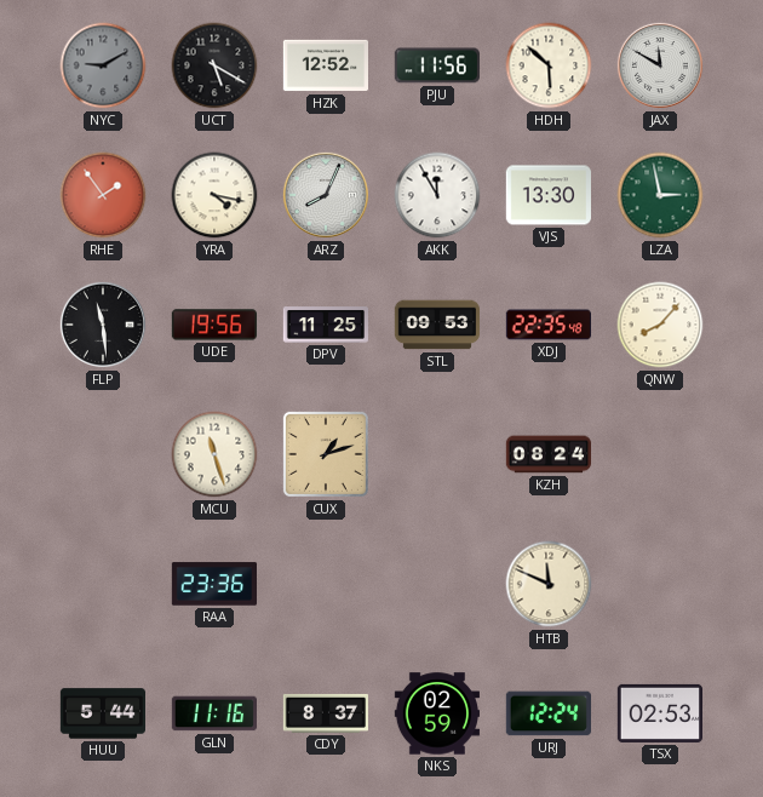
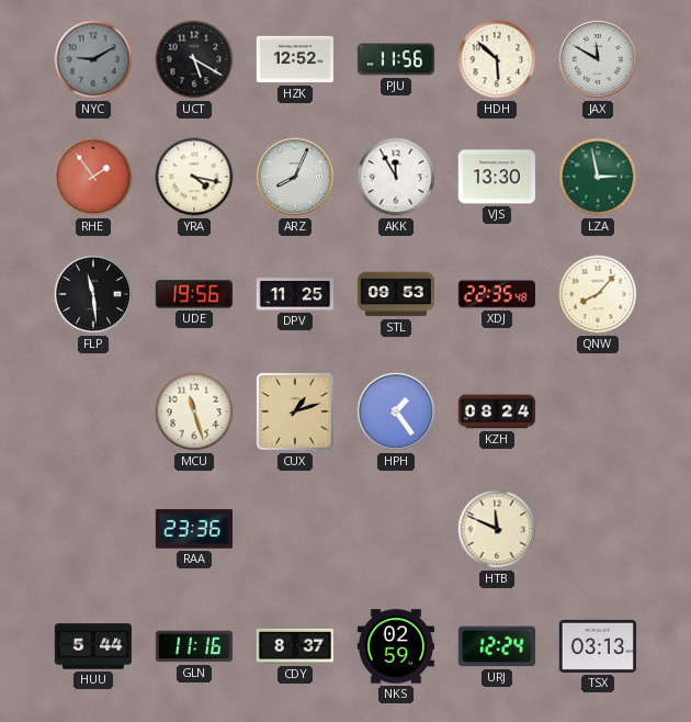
HPH: none -> 1:24 (396, 411)
TSX: 02:53 -> 03:13 (597, 646)
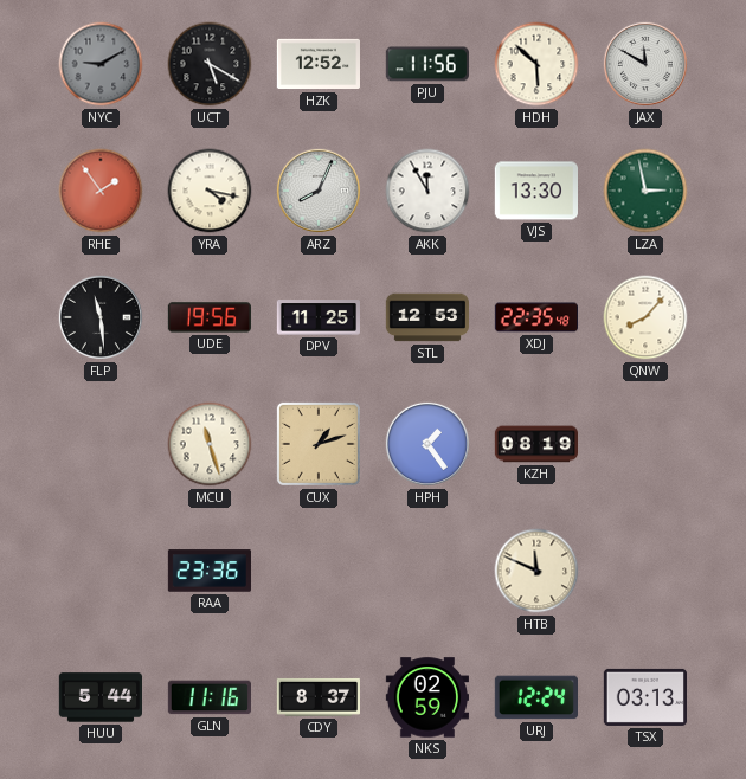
STL: 09:53 -> 12:53 (427, 317)
KZH: 08:24 -> 08:19 (535, 444)
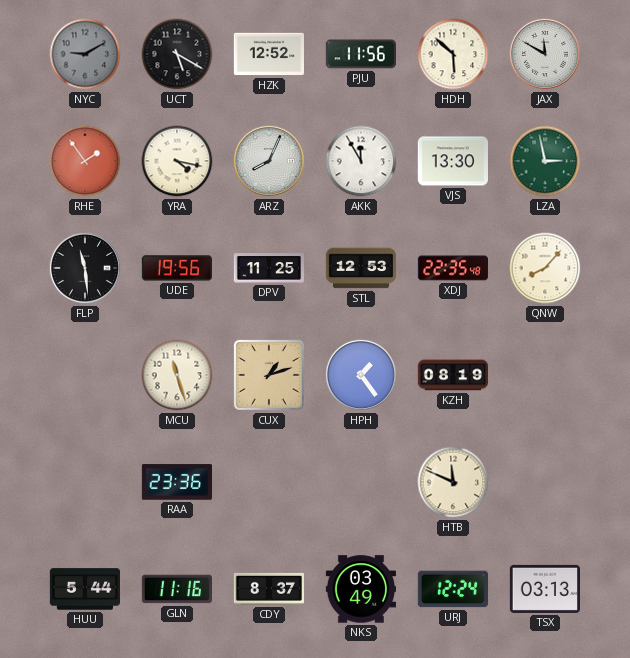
NKS: 02:59 -> 03:49 (360, 589)
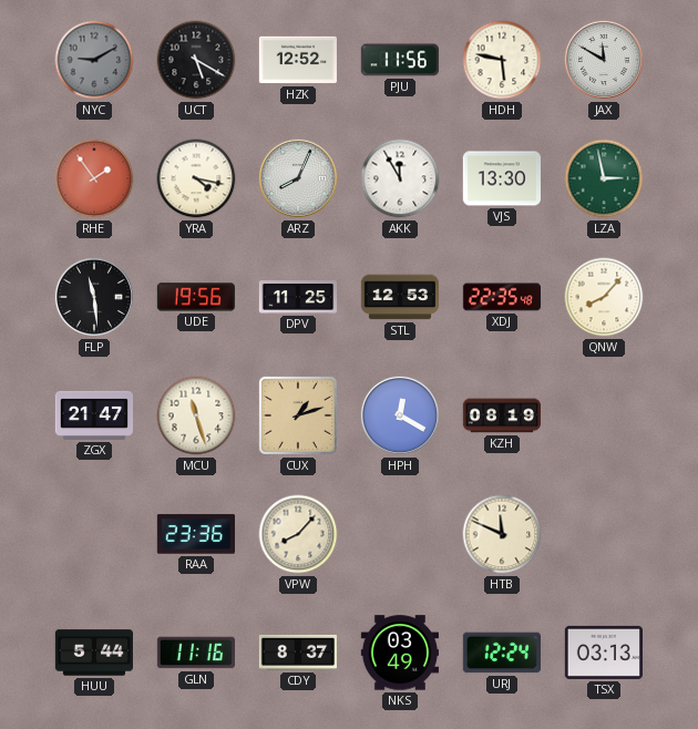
HDH: 5:52 -> 5:47 (502, 60)
ZGX: none -> 21:47 (93, 415)
HPH: 1:24 -> 12:20 (400, 415)
VPW: none -> 8:07 (298, 534)
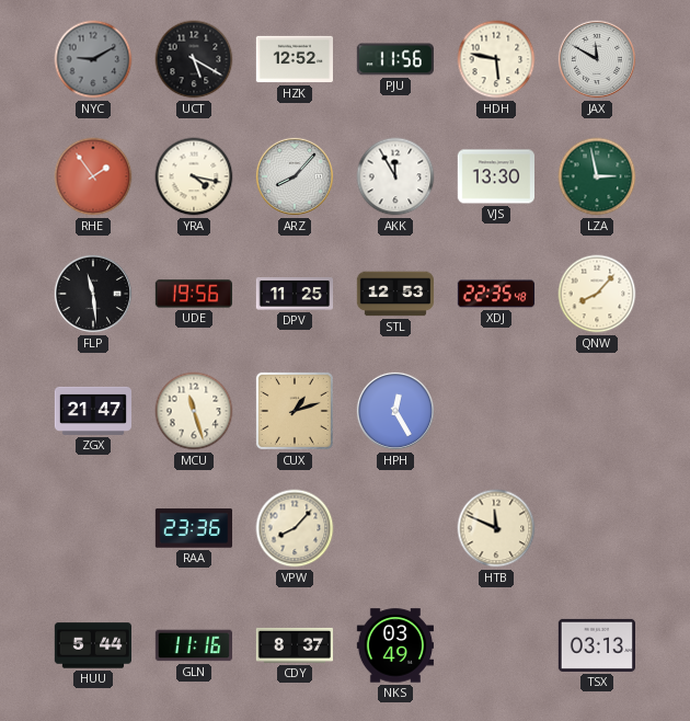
ARZ: 8:04 -> 8:07 (295, 176)
HPH: 12:20 -> 12:25 (395, 411)
KZH: 08:19 -> none (501, 415)
URJ: 12:24 -> none (501, 653)
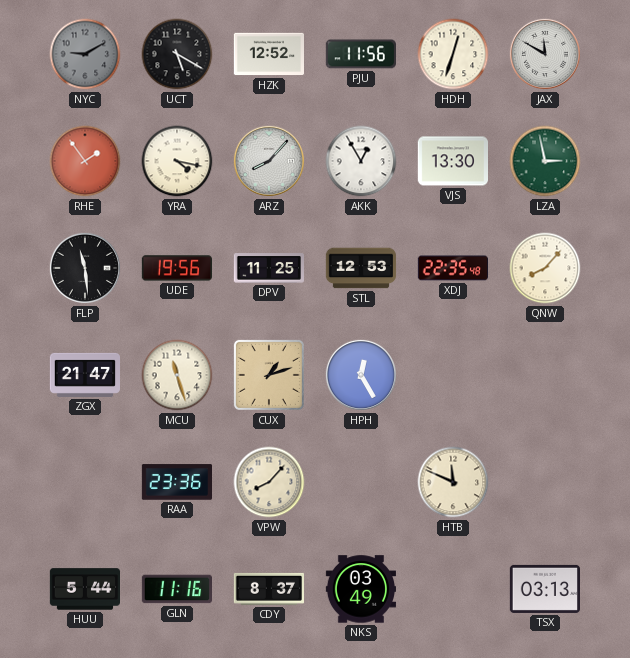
HDH: 5:47 -> 12:33 (453, 54)
AKK: 11:55 -> 12:55 (361, 161)
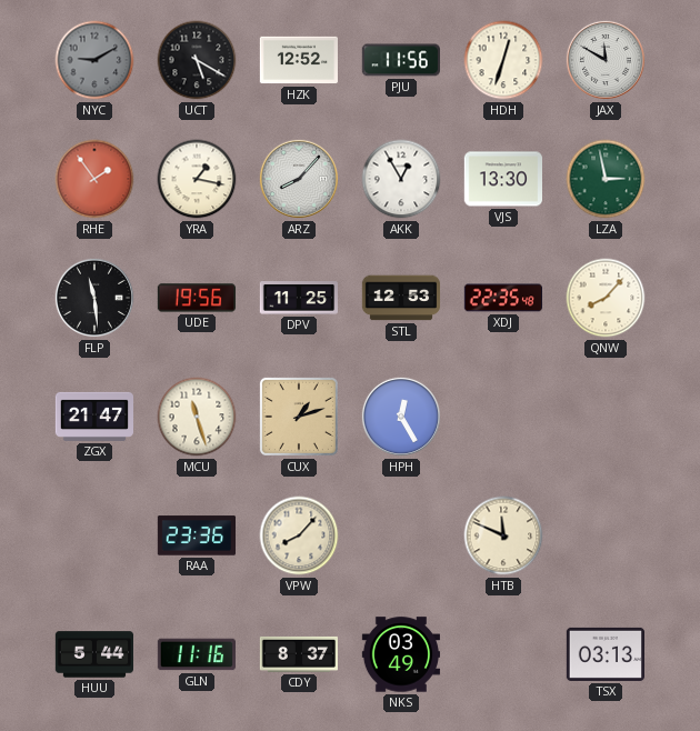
YRA: 4:17 -> 1:17 (197, 179)
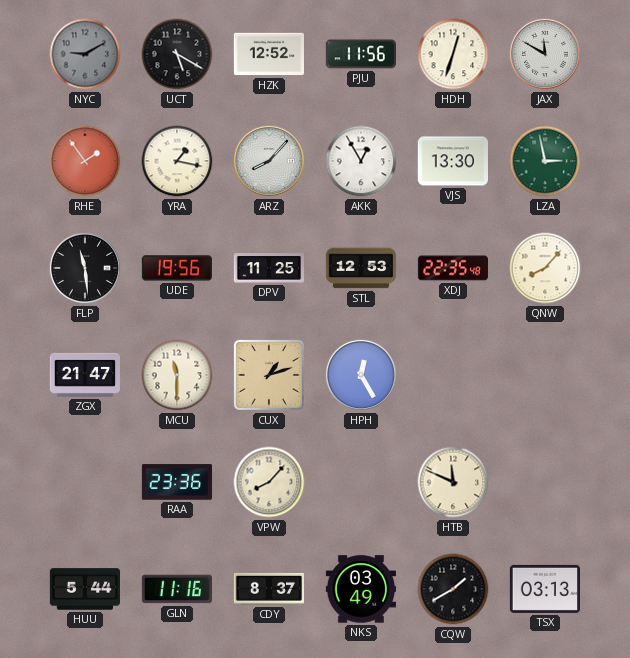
MCU: 11:27 -> 11:30 (177, 375)
CQW: none -> 1:40 (453, 589)
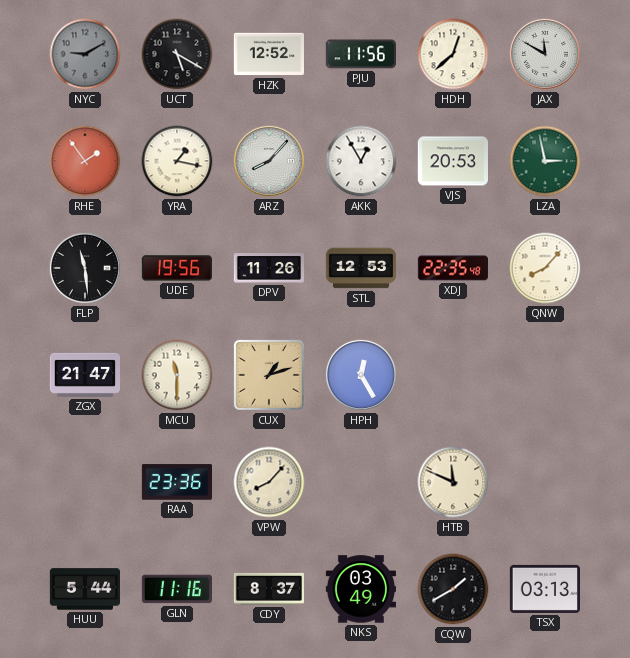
HDH: 12:33 -> 12:38 (453, 54)
VJS: 13:30 -> 20:53 (452, 161)
DPV: 11:25 -> 11:26 (268, 268)
